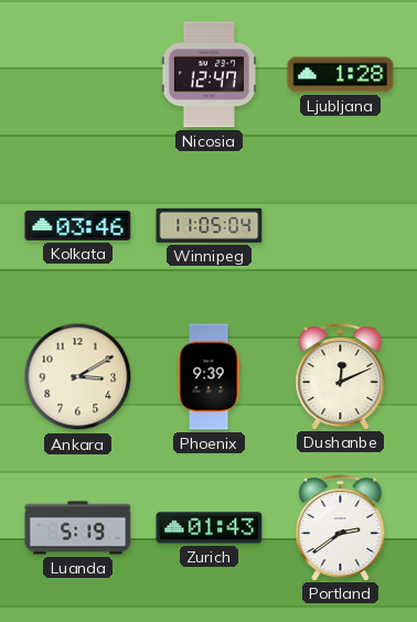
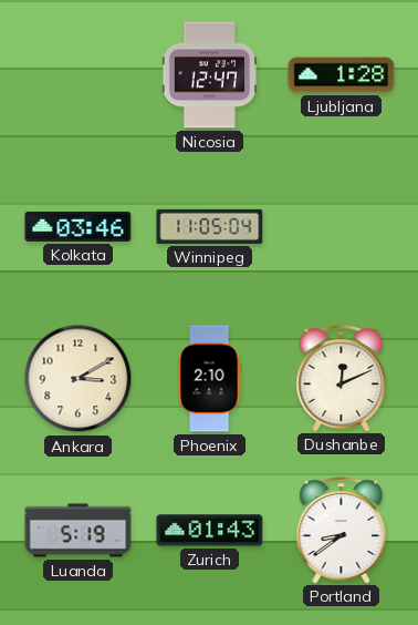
Phoenix: 9:39 -> 2:10 (209, 379)
Portland: 2:39 -> 8:39 (342, 531)
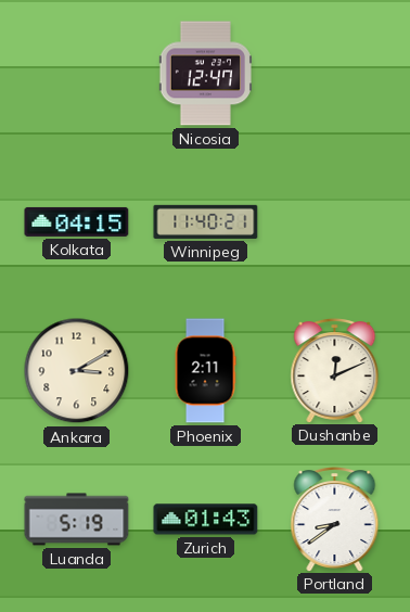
Ljubljana: 1:28 -> none (342, 75)
Kolkata: 03:46 -> 04:15 (77, 221)
Winnipeg: 11:05 -> 11:40 (206, 221)
Phoenix: 2:10 -> 2:11 (205, 371)
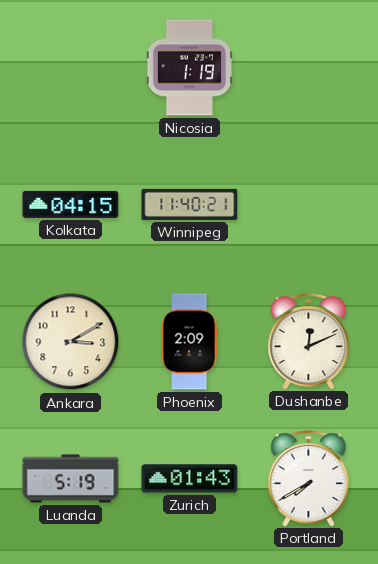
Nicosia: 12:47 -> 1:19 (189, 68)
Phoenix: 2:11 -> 2:09 (189, 342)
Portland: 8:39 -> 7:40 (309, 479)
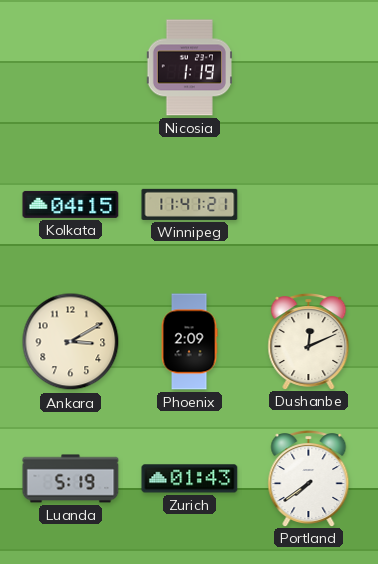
Winnipeg: 11:40 -> 11:41 (190, 204)
Portland: 7:40 -> 7:39 (309, 479)
